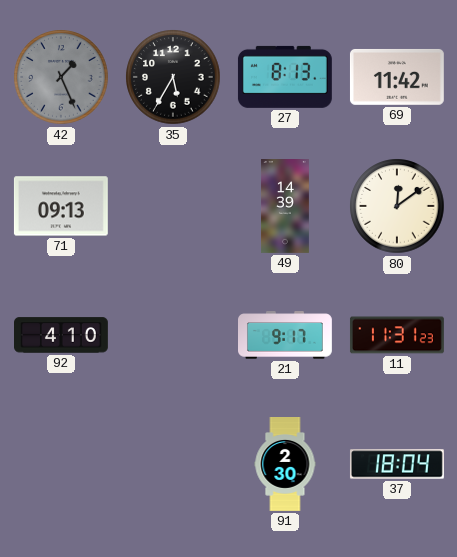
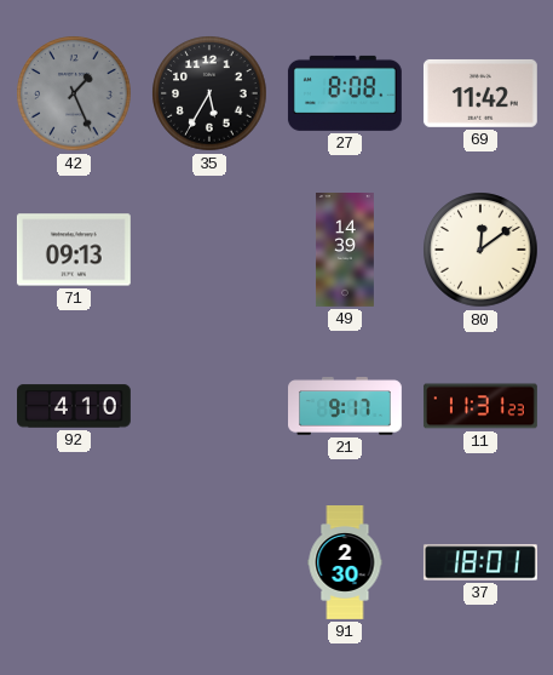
27: 8:13 -> 8:08 (345, 93)
37: 18:04 -> 18:01 (480, 562)
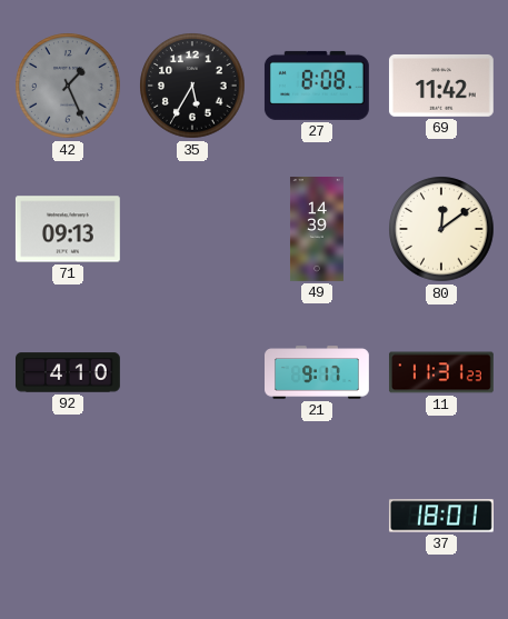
91: 2:30 -> none (345, 564)
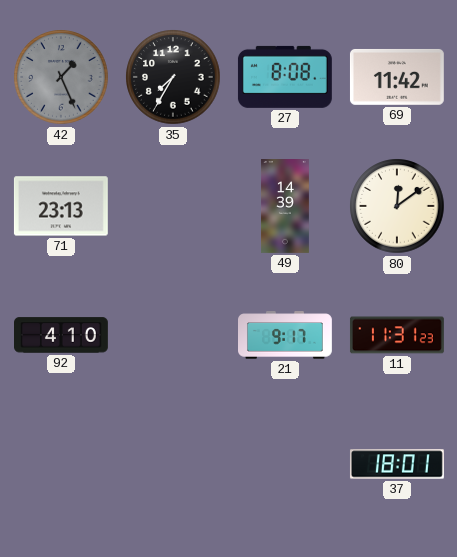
35: 5:35 -> 7:35 (173, 77)
71: 09:13 -> 23:13 (61, 206)
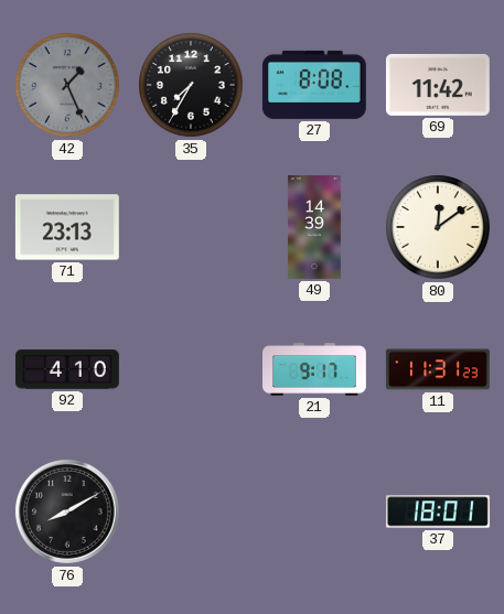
76: none -> 8:10 (68, 513)
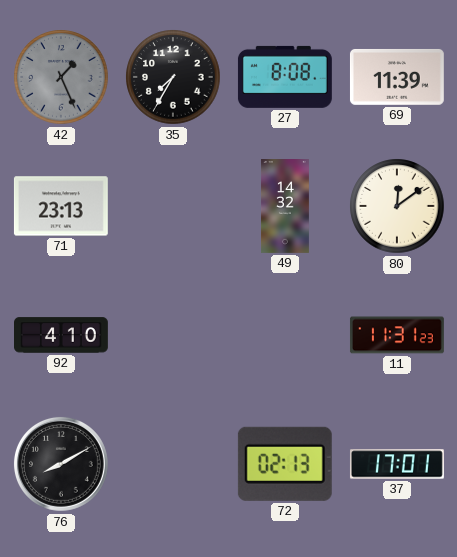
69: 11:42 -> 11:39 (397, 77)
49: 14:39 -> 14:32 (285, 207)
21: 9:17 -> none (315, 369)
72: none -> 02:13 (285, 464)
37: 18:01 -> 17:01 (397, 464)
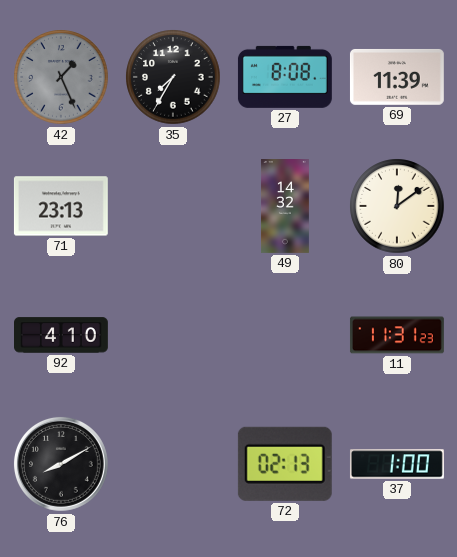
37: 17:01 -> 1:00 (397, 464)
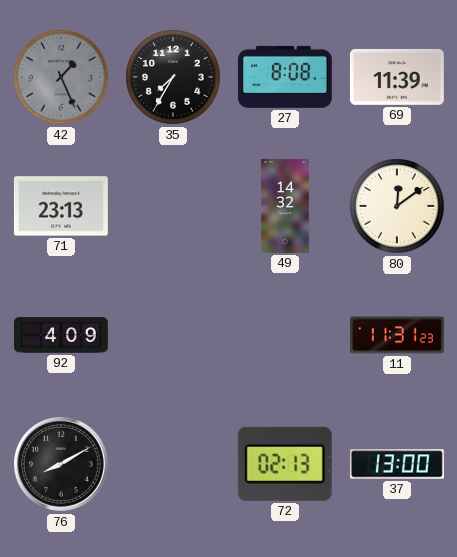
92: 4:10 -> 4:09 (62, 335)
37: 1:00 -> 13:00 (397, 464)
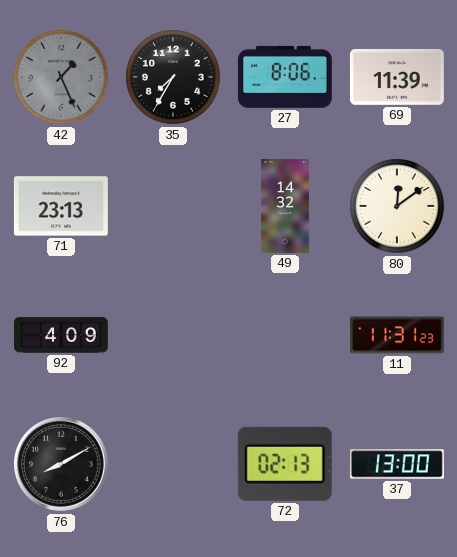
27: 8:08 -> 8:06 (285, 77)
